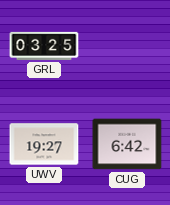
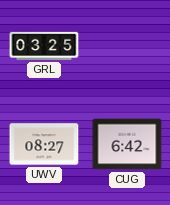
UWV: 19:27 -> 08:27 (44, 144)
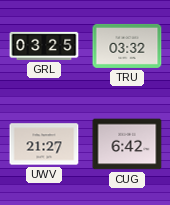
TRU: none -> 03:32 (127, 46)
UWV: 08:27 -> 21:27 (44, 144)
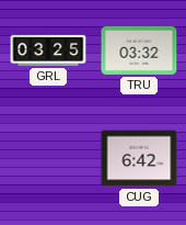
UWV: 21:27 -> none (44, 144)
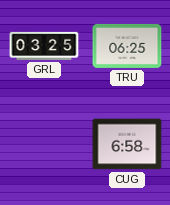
TRU: 03:32 -> 06:25 (127, 46)
CUG: 6:42 -> 6:58 (127, 144)
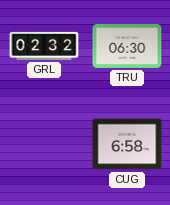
GRL: 03:25 -> 02:32 (44, 46)
TRU: 06:25 -> 06:30 (127, 46)
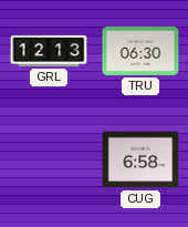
GRL: 02:32 -> 12:13 (49, 51)
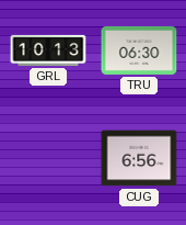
GRL: 12:13 -> 10:13 (48, 50)
CUG: 6:58 -> 6:56 (139, 158)
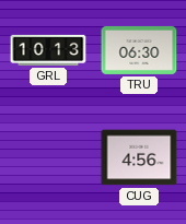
CUG: 6:56 -> 4:56 (139, 157)
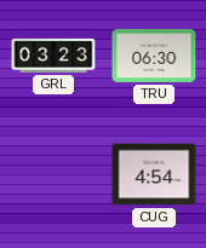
GRL: 10:13 -> 03:23 (53, 56)
CUG: 4:56 -> 4:54 (154, 174)
